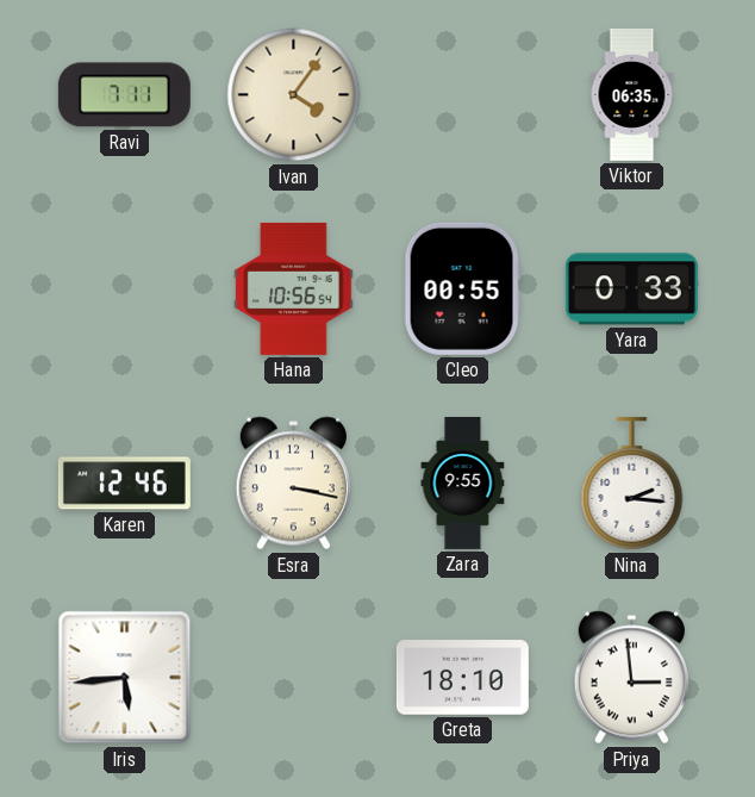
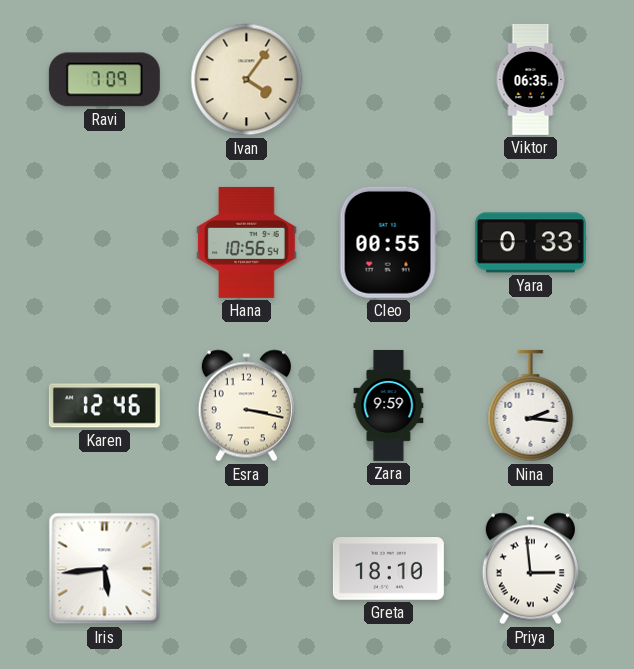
Ravi: 7:11 -> 7:09 (104, 80)
Zara: 9:55 -> 9:59 (389, 405)
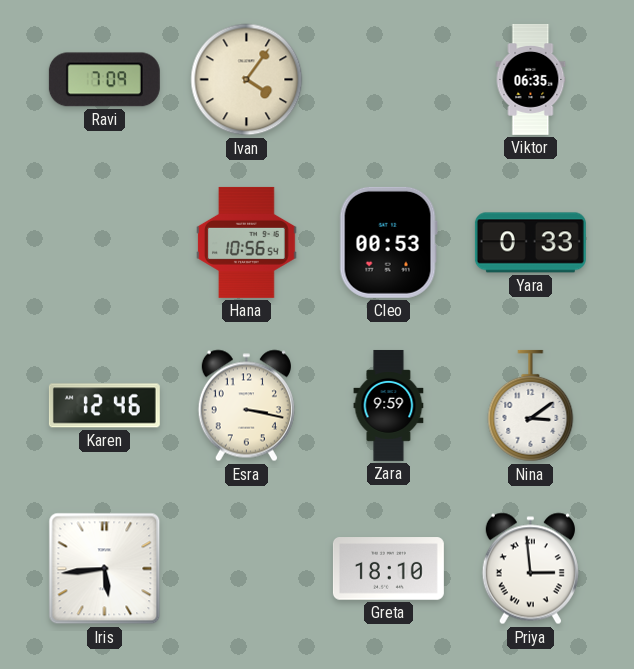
Cleo: 00:55 -> 00:53 (388, 242)
Nina: 2:16 -> 3:09 (531, 406)
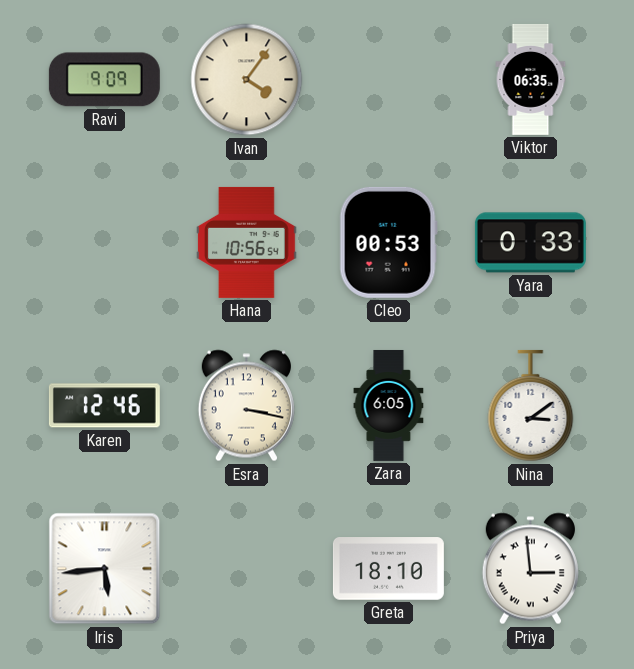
Ravi: 7:09 -> 9:09 (104, 80)
Zara: 9:59 -> 6:05 (389, 405)
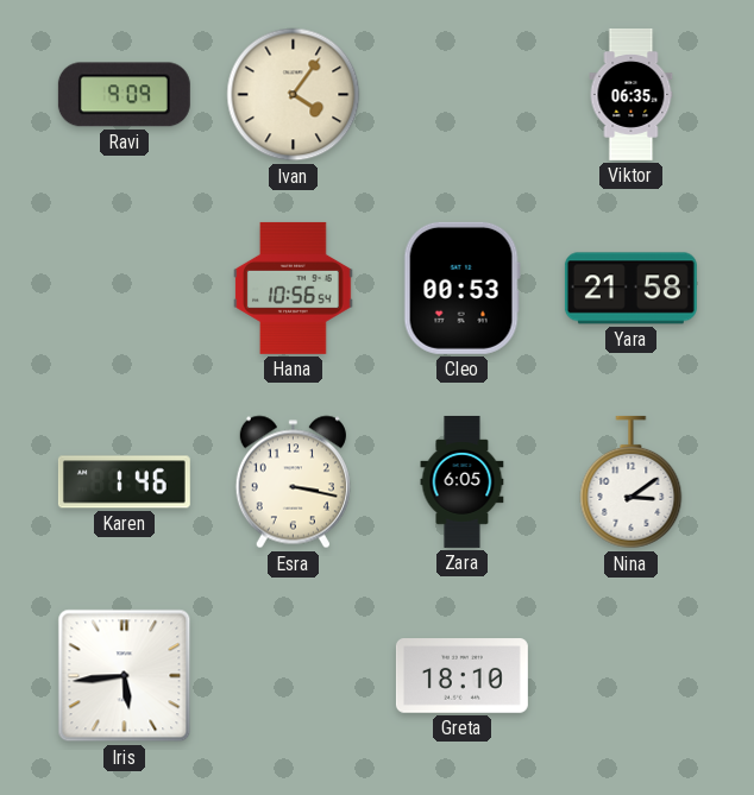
Yara: 0:33 -> 21:58 (630, 289)
Karen: 12:46 -> 1:46 (124, 482)
Priya: 2:59 -> none (530, 569)
